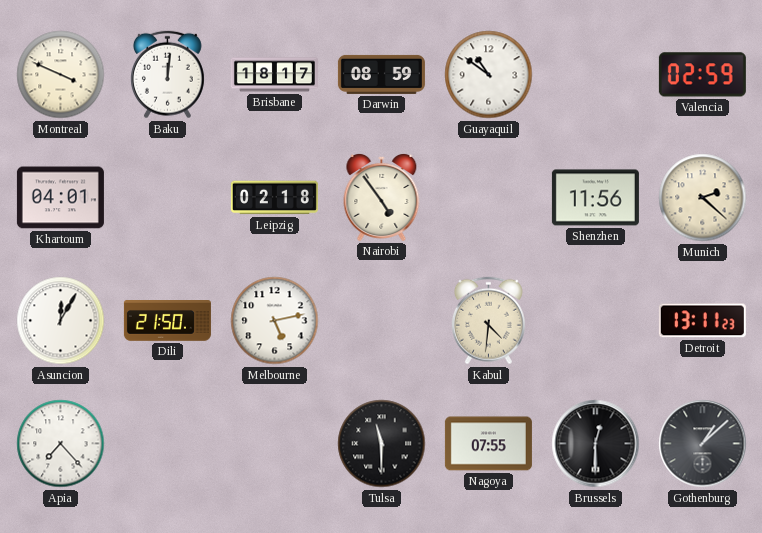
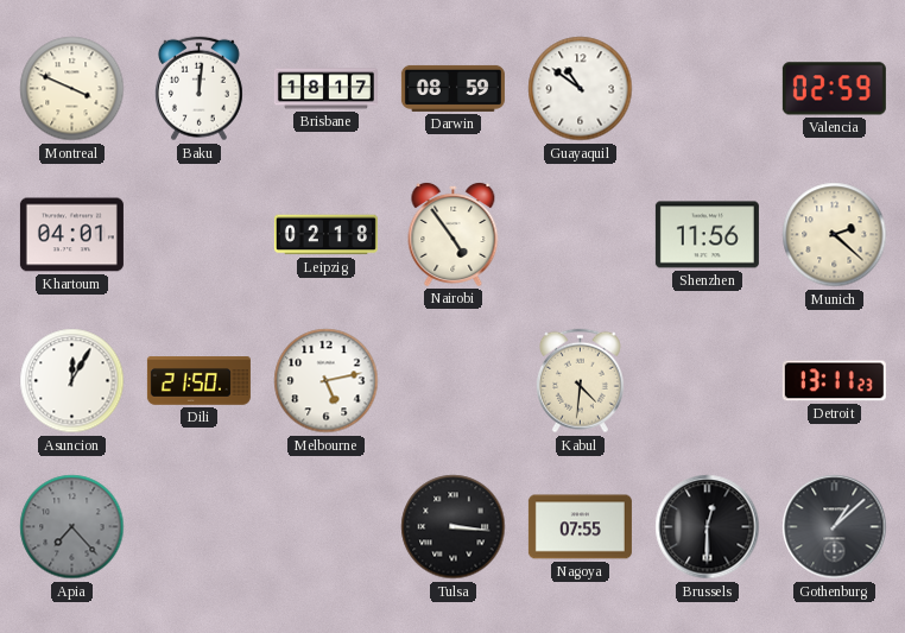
Apia dial: white -> grey (72, 527)
Tulsa: 11:30 -> 3:16 (454, 527)
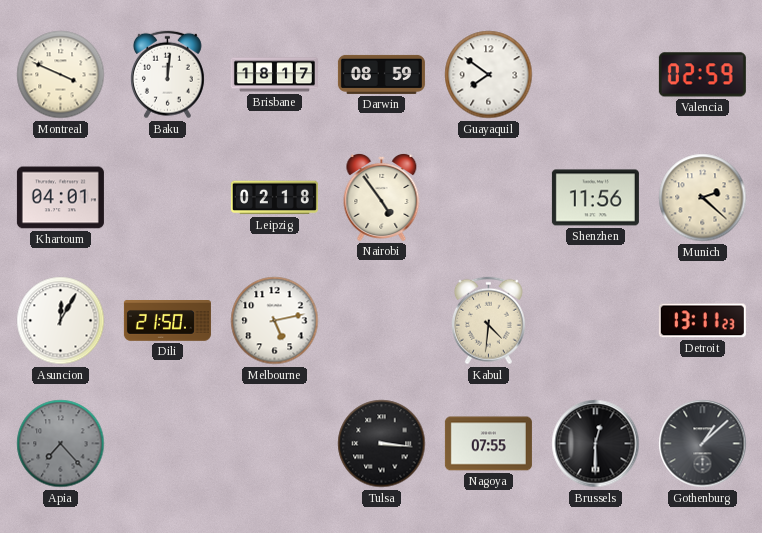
Guayaquil: 10:51 -> 7:51 (489, 75)
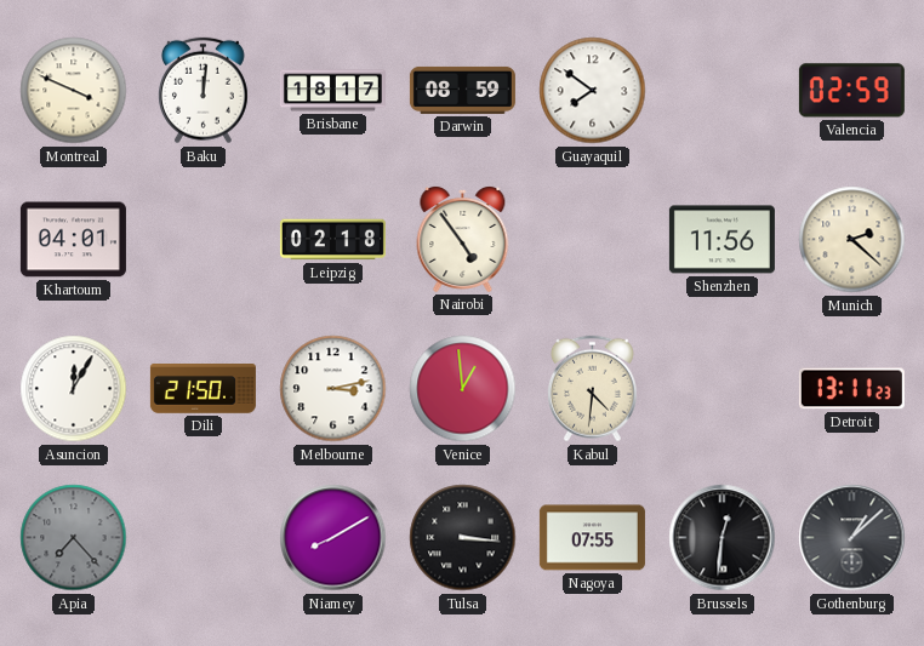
Melbourne: 5:13 -> 3:13 (333, 389)
Venice: none -> 12:59 (463, 389)
Niamey: none -> 8:10 (333, 538)
Brussels: 12:30 -> 12:31 (723, 538)
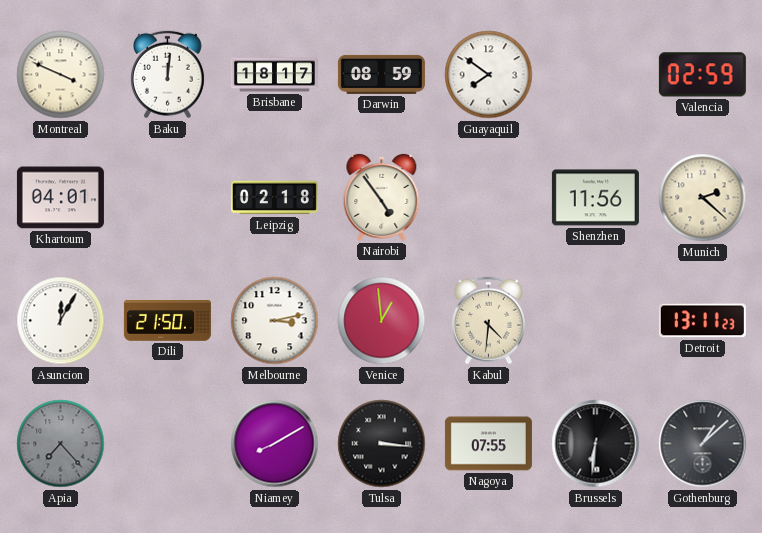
Brussels: 12:31 -> 6:31 (596, 444)
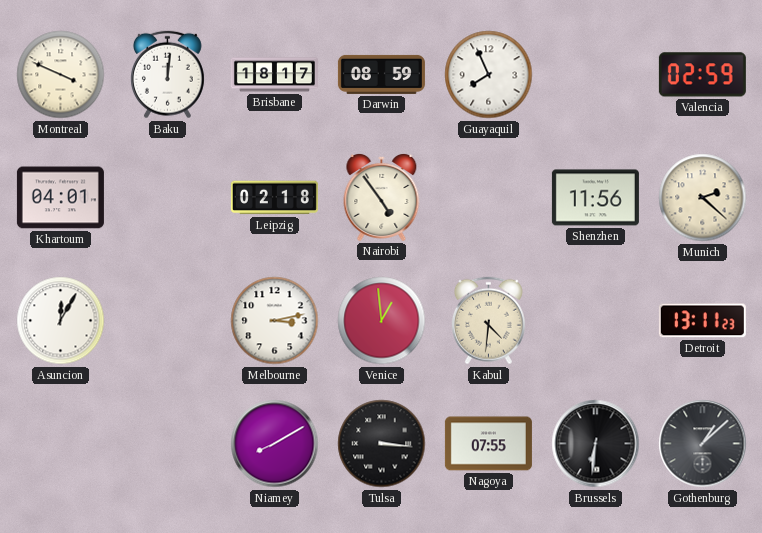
Guayaquil: 7:51 -> 7:56 (489, 75)
Dili: 21:50 -> none (167, 321)
Apia: 7:23 -> none (61, 444)
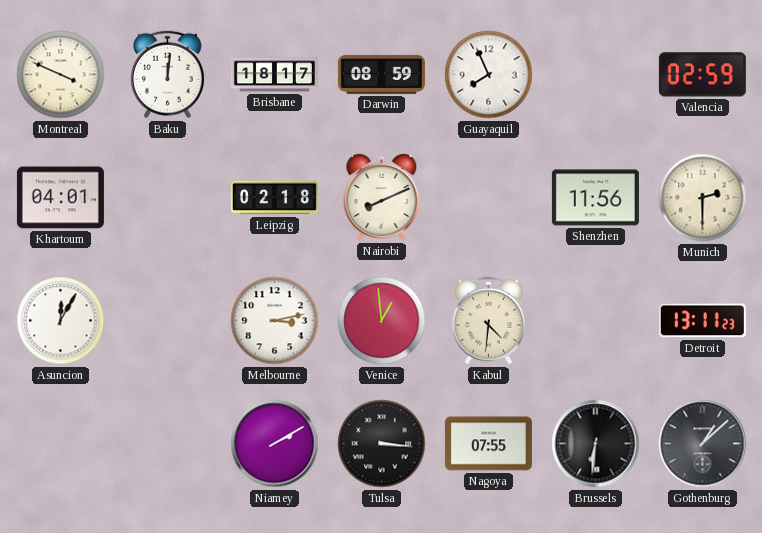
Nairobi: 4:54 -> 8:11 (382, 197)
Munich: 2:22 -> 2:30 (703, 198)
Niamey: 8:10 -> 2:10 (275, 444)
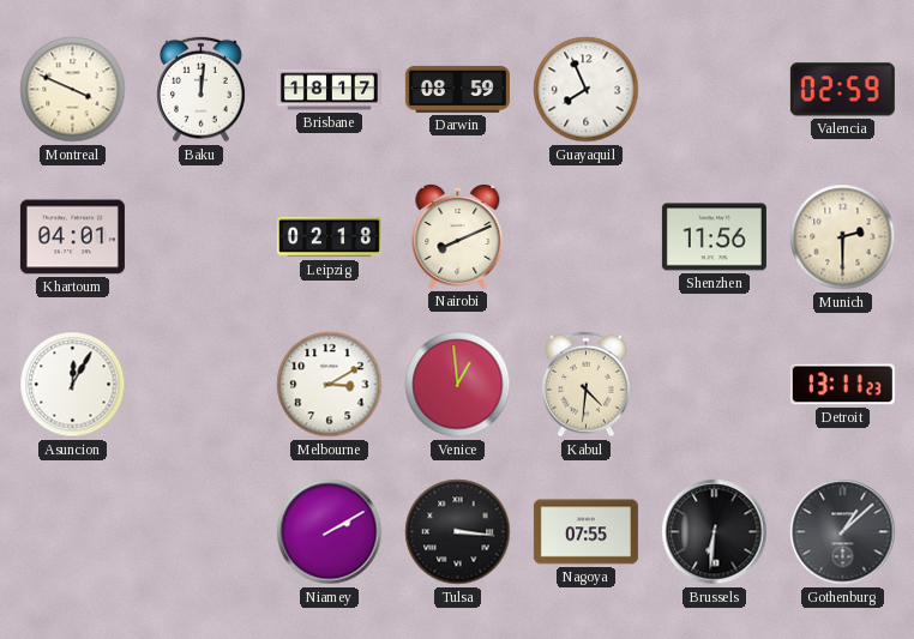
Melbourne: 3:13 -> 3:10 (330, 385)
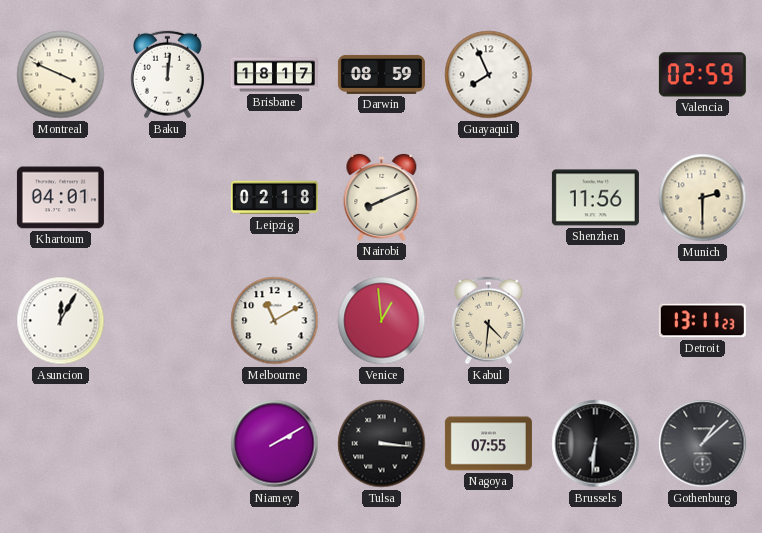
Melbourne: 3:10 -> 11:10 (275, 321)
